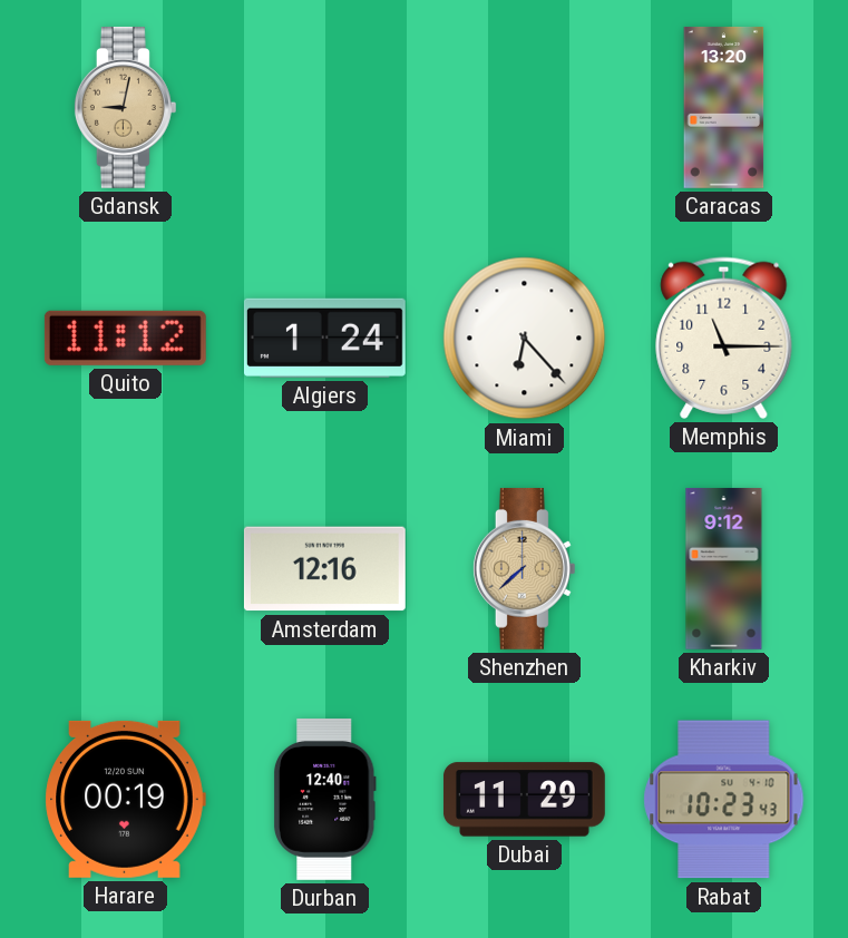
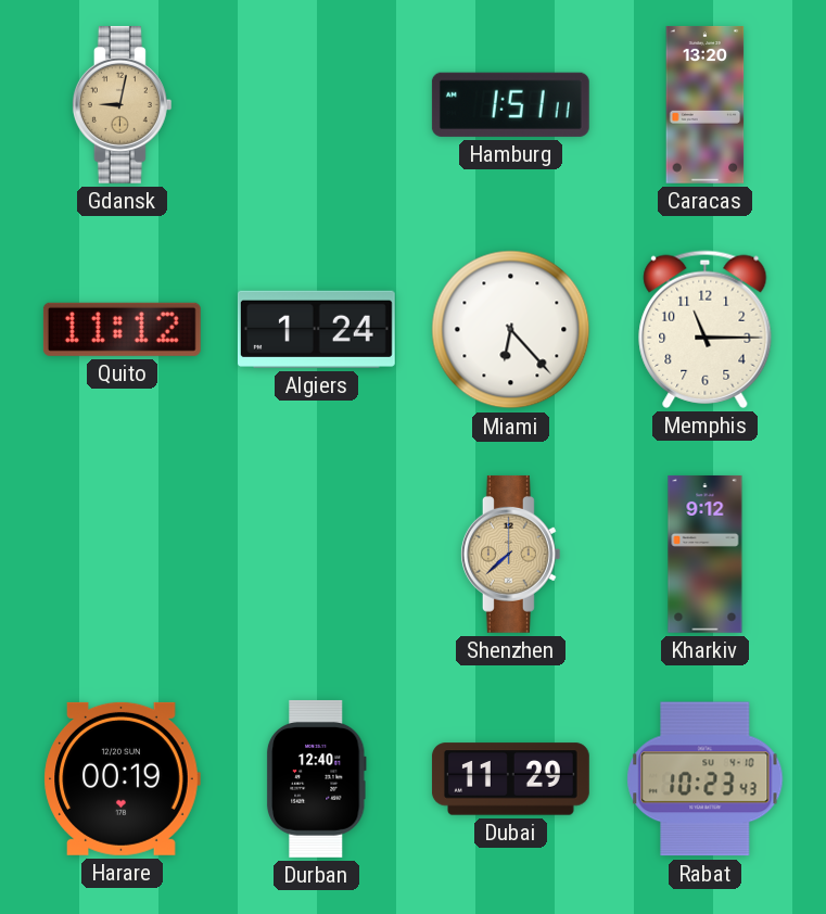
Hamburg: none -> 1:51 (510, 104)
Amsterdam: 12:16 -> none (324, 569)
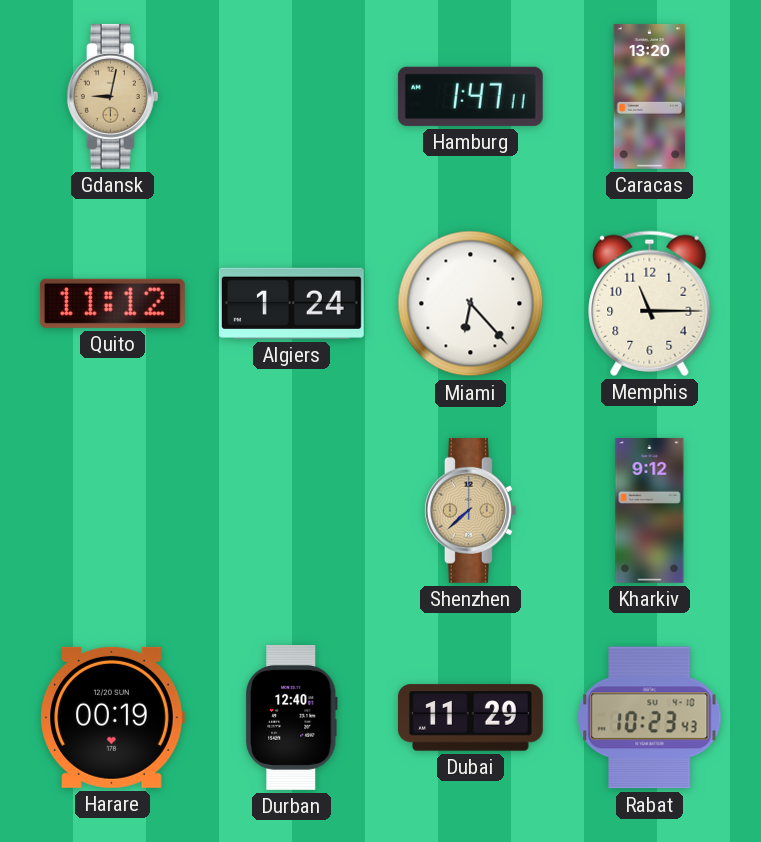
Hamburg: 1:51 -> 1:47 (470, 96)
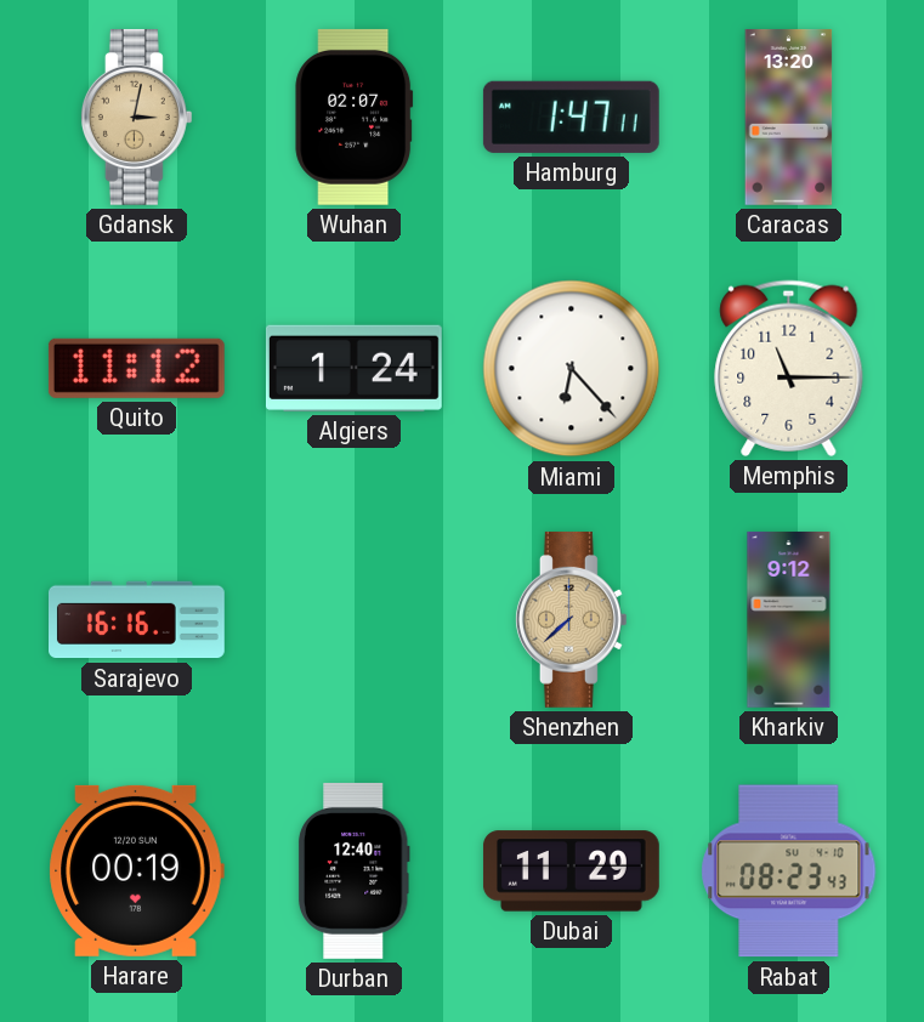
Gdansk: 9:02 -> 3:02 (136, 117)
Wuhan: none -> 02:07 (355, 117)
Sarajevo: none -> 16:16 (137, 620)
Rabat: 10:23 -> 08:23 (789, 871)
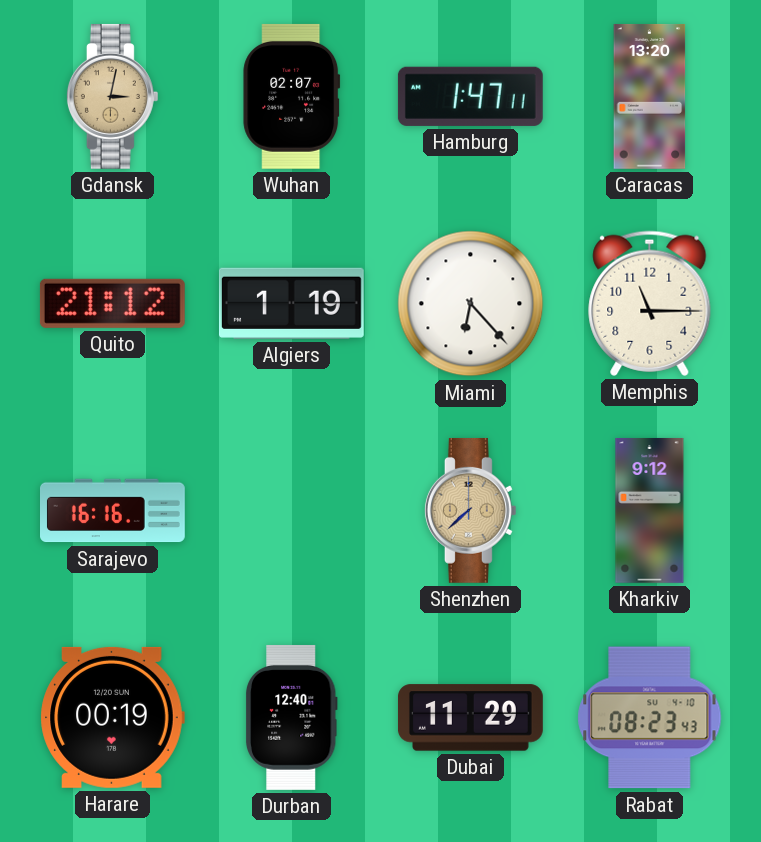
Quito: 11:12 -> 21:12 (112, 303)
Algiers: 1:24 -> 1:19 (291, 303)
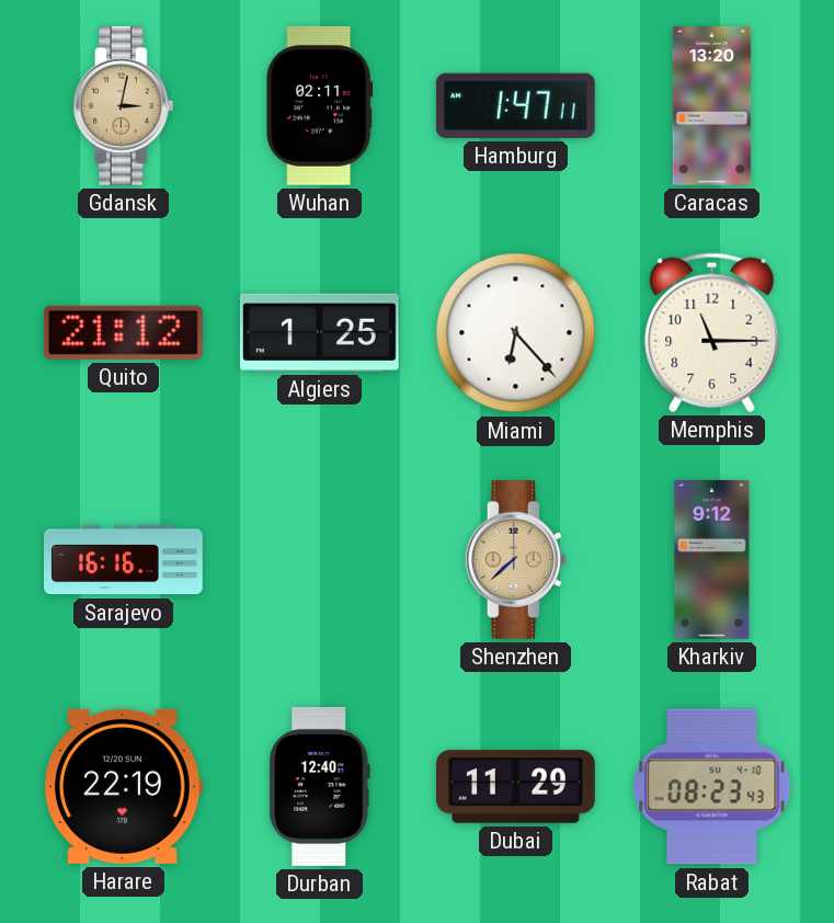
Wuhan: 02:07 -> 02:11 (320, 105)
Algiers: 1:19 -> 1:25 (319, 332)
Harare: 00:19 -> 22:19 (123, 786)
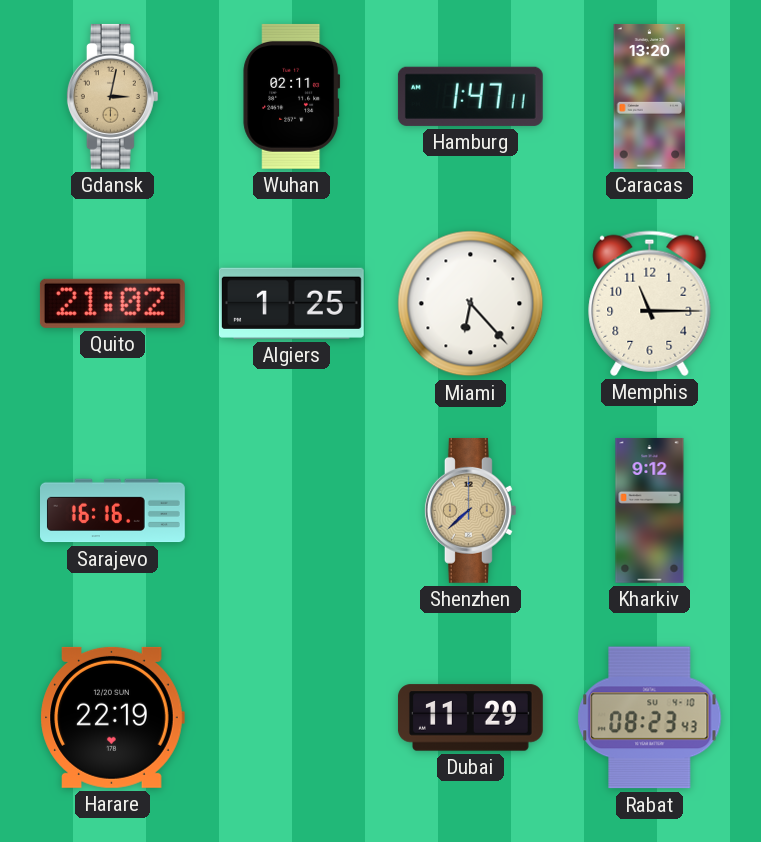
Quito: 21:12 -> 21:02 (112, 303)
Durban: 12:40 -> none (319, 786)
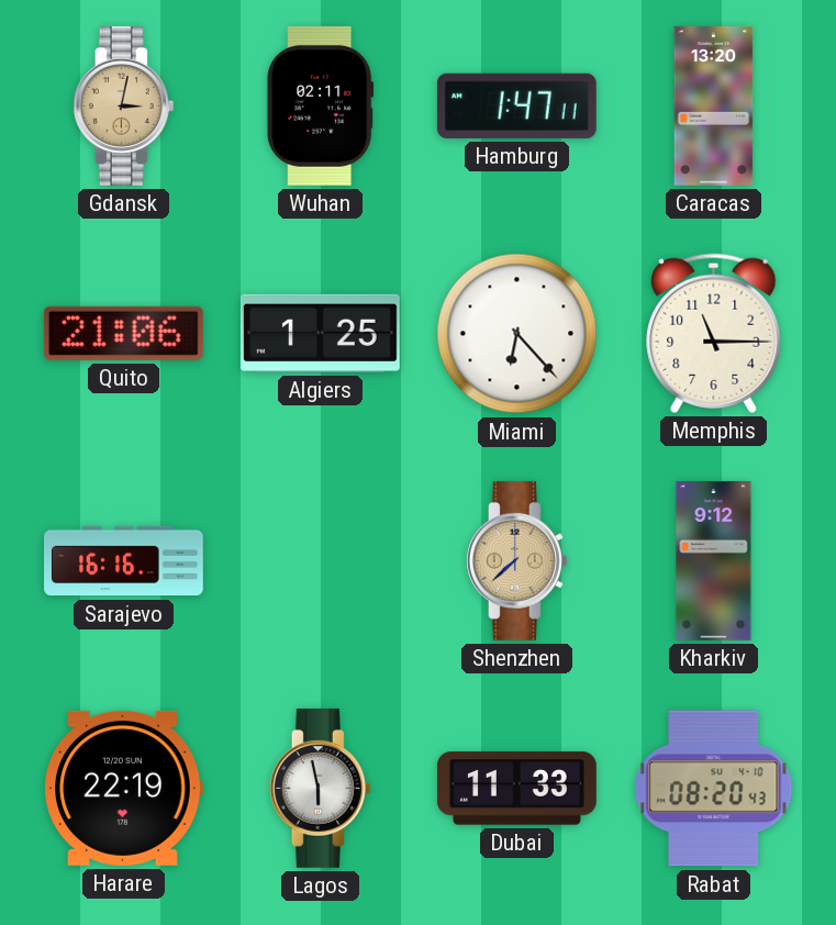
Quito: 21:02 -> 21:06 (123, 333)
Lagos: none -> 5:58 (320, 788)
Dubai: 11:29 -> 11:33 (516, 789)
Rabat: 08:23 -> 08:20 (714, 789)
